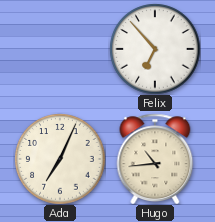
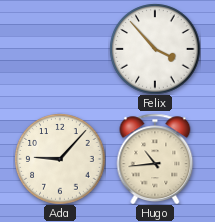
Felix: 6:53 -> 3:53 (155, 49)
Ada: 7:04 -> 9:07 (60, 159)
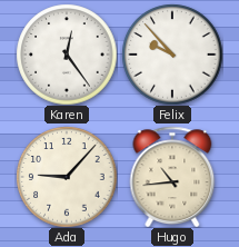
Karen: none -> 12:24 (67, 55)
Felix: 3:53 -> 9:53 (172, 55)
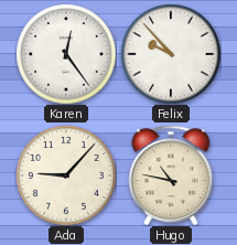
Hugo: 10:44 -> 10:47 (171, 175)
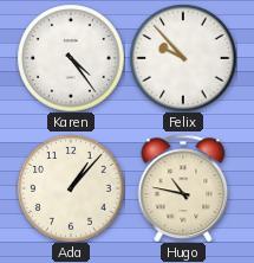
Karen: 12:24 -> 4:24 (71, 58)
Ada: 9:07 -> 1:07 (71, 188)
